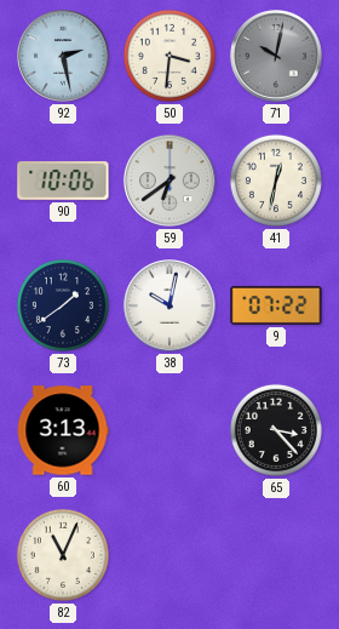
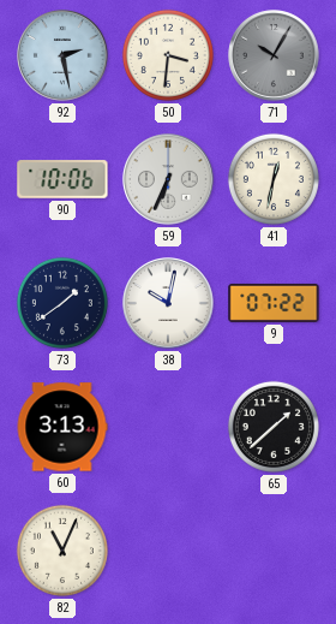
71: 10:02 -> 10:05 (274, 55)
59: 6:39 -> 6:34 (168, 179)
65: 3:23 -> 1:38 (274, 427)
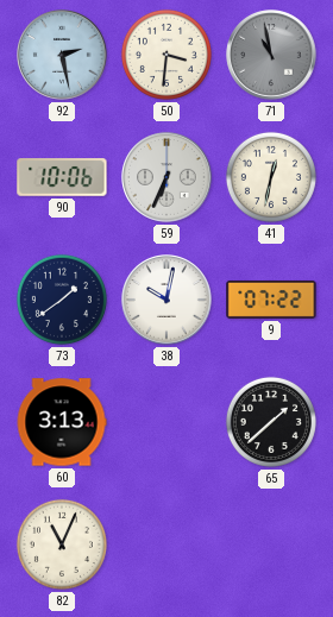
71: 10:05 -> 10:58 (271, 55)
